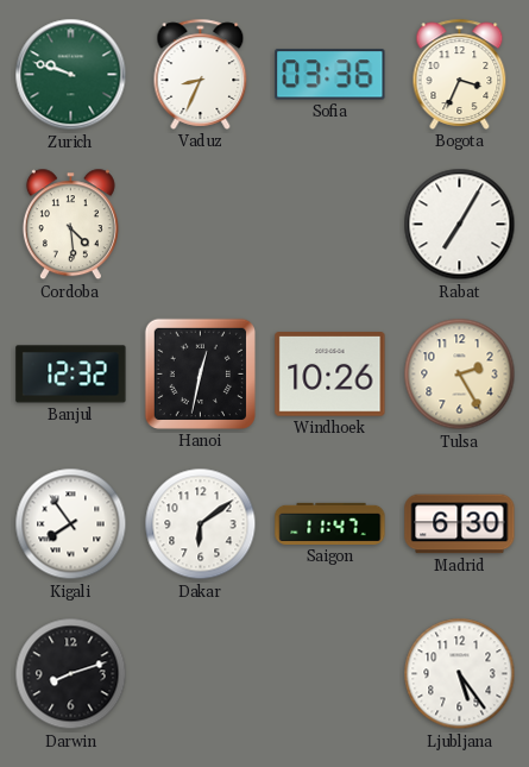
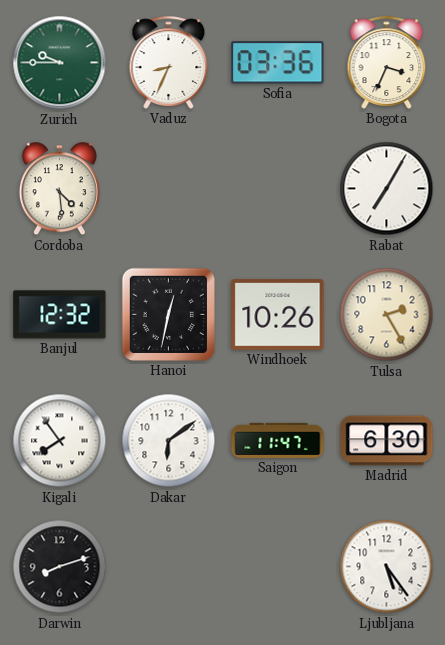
Zurich: 9:48 -> 9:45 (60, 63)
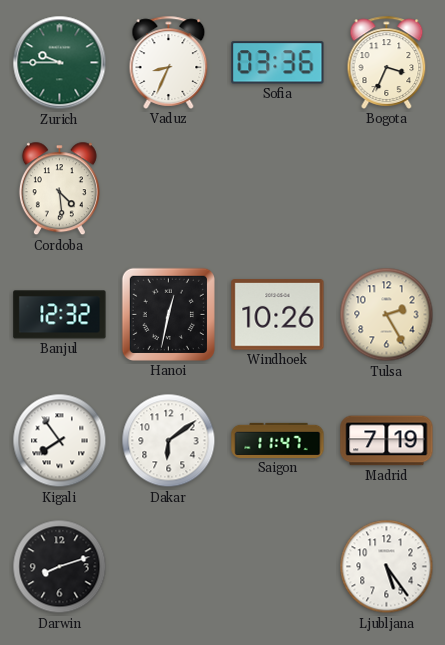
Rabat: 7:05 -> none (387, 189)
Madrid: 6:30 -> 7:19 (387, 441)
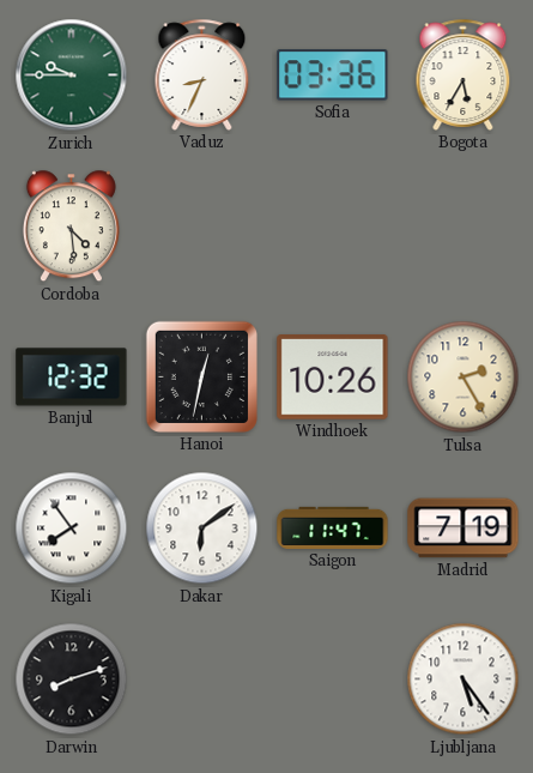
Bogota: 3:34 -> 5:35 (464, 74)
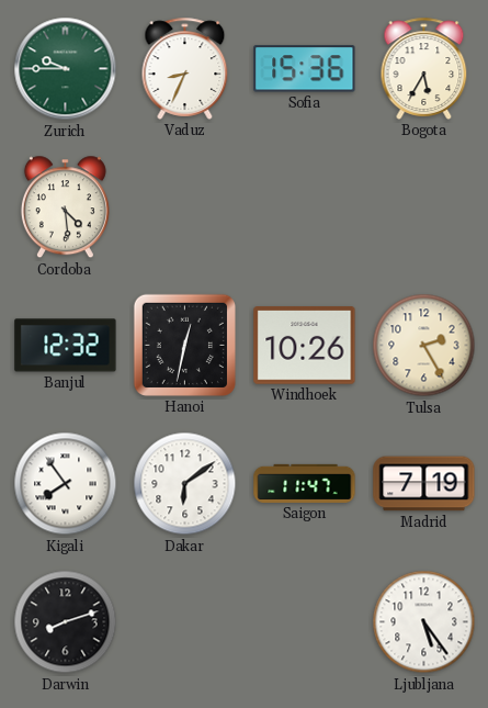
Sofia: 03:36 -> 15:36 (305, 69)
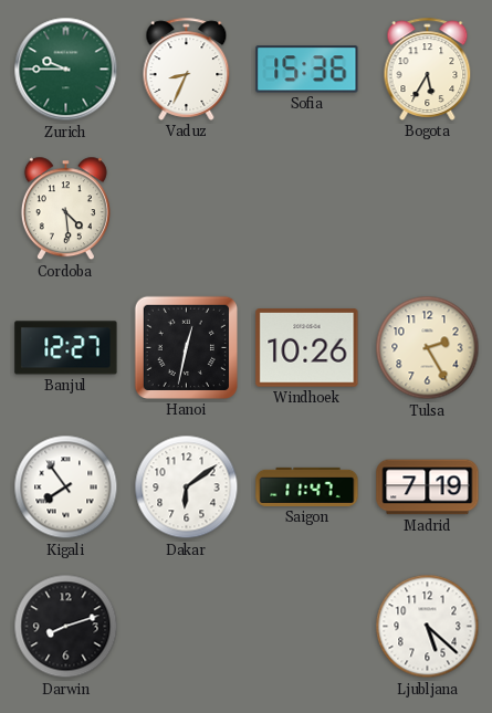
Banjul: 12:32 -> 12:27 (66, 348)
Ljubljana: 5:24 -> 5:22 (428, 627)
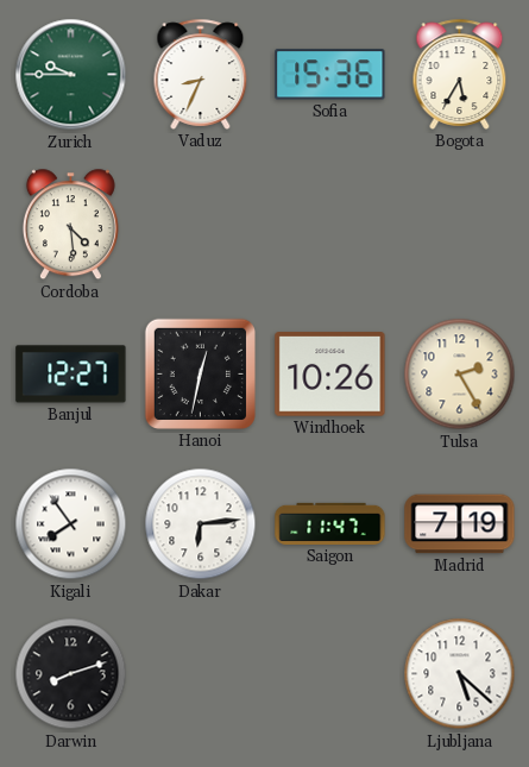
Dakar: 6:09 -> 6:14 (201, 524)
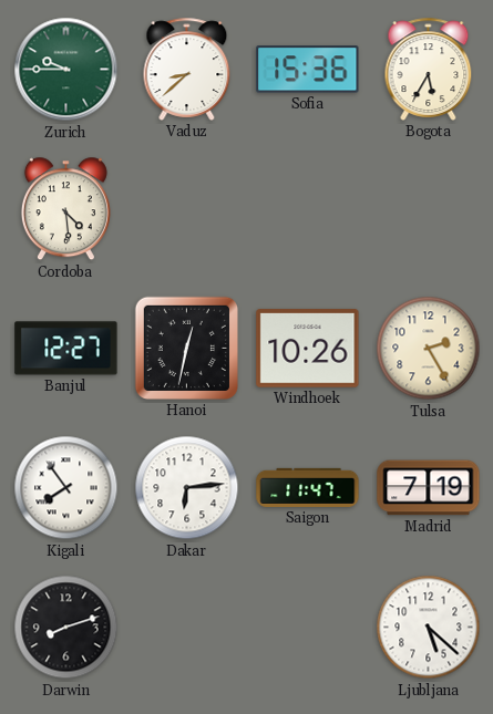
Vaduz: 8:34 -> 8:38 (187, 69)
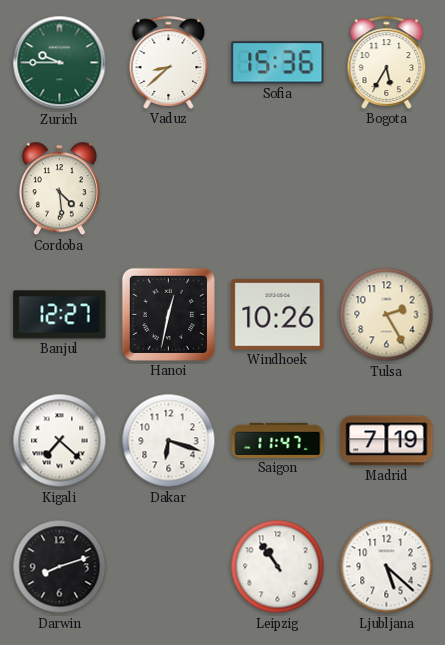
Kigali: 7:54 -> 7:22 (60, 441)
Dakar: 6:14 -> 6:18 (169, 441)
Leipzig: none -> 10:54 (278, 567)
